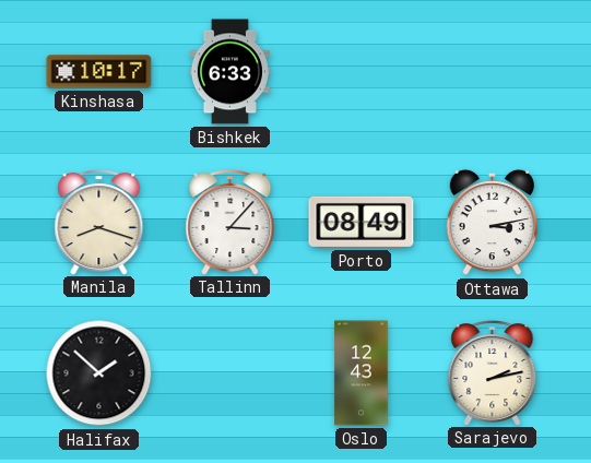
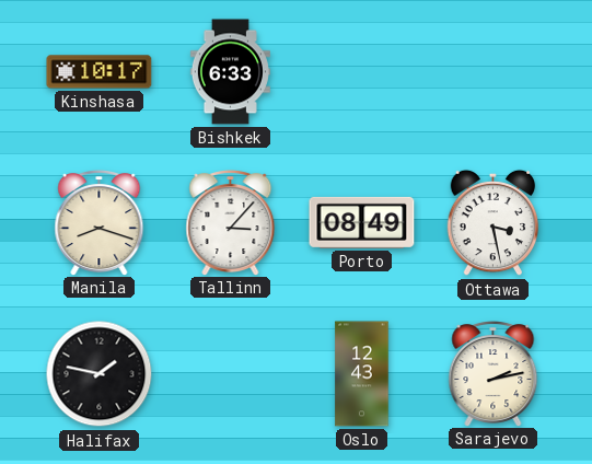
Ottawa: 3:13 -> 3:28 (494, 223)
Halifax: 1:52 -> 1:47 (100, 374)
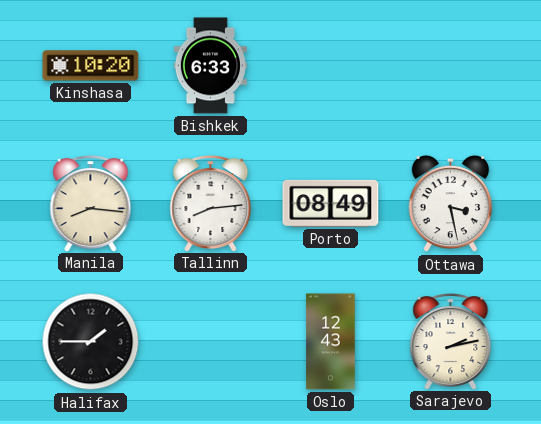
Kinshasa: 10:17 -> 10:20 (91, 66)
Manila: 8:18 -> 8:16 (91, 204)
Tallinn: 3:07 -> 8:14 (211, 204)
Halifax: 1:47 -> 1:45 (91, 342)
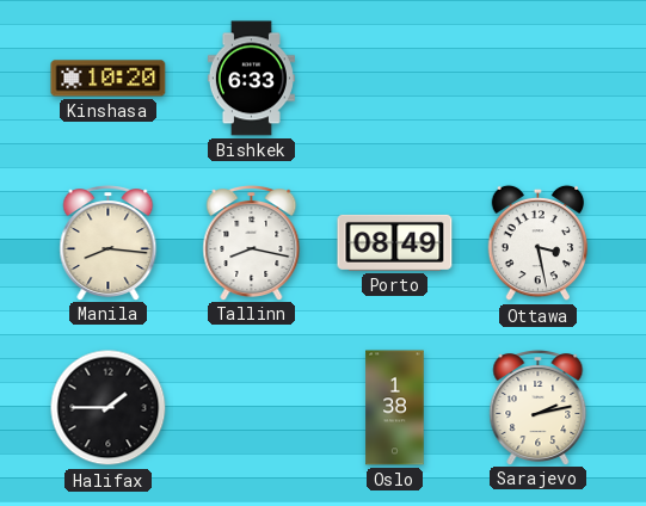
Tallinn: 8:14 -> 8:17 (252, 243)
Oslo: 12:43 -> 1:38 (395, 408)
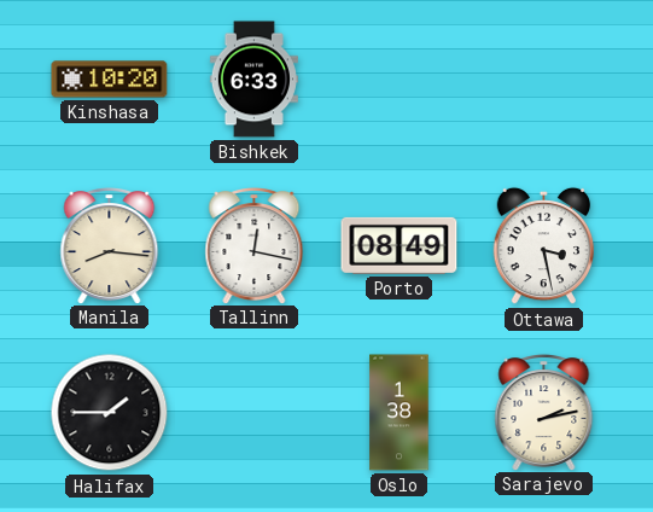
Tallinn: 8:17 -> 12:17 (255, 246)
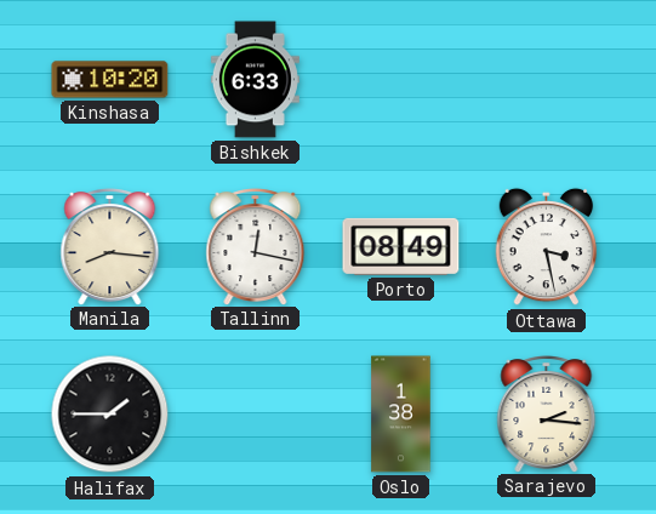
Sarajevo: 2:13 -> 2:16 (547, 415)
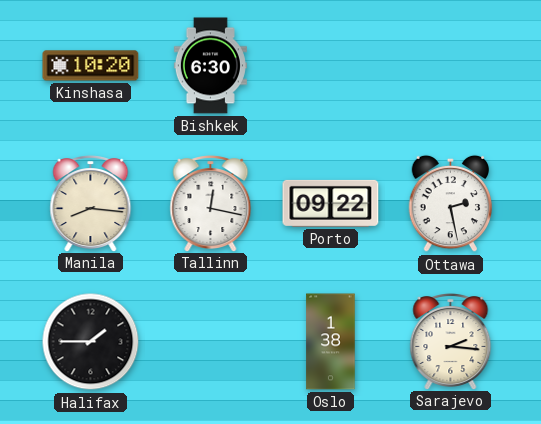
Bishkek: 6:33 -> 6:30 (210, 66)
Porto: 08:49 -> 09:22 (331, 203)
Ottawa: 3:28 -> 2:28 (451, 204)
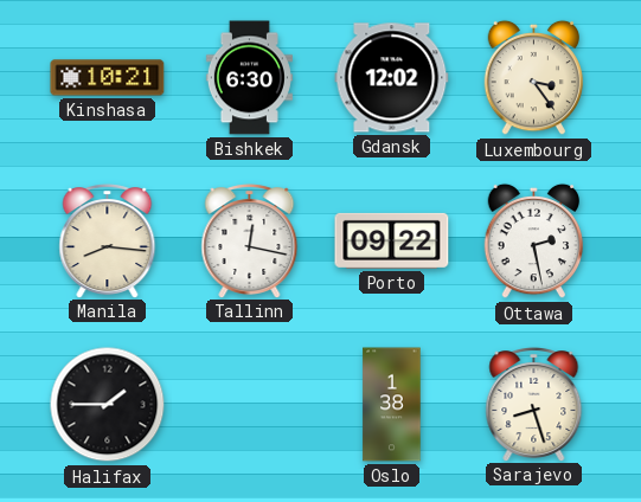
Kinshasa: 10:20 -> 10:21 (108, 78)
Gdansk: none -> 12:02 (392, 78)
Luxembourg: none -> 3:24 (534, 78)
Sarajevo: 2:16 -> 8:27 (534, 405)
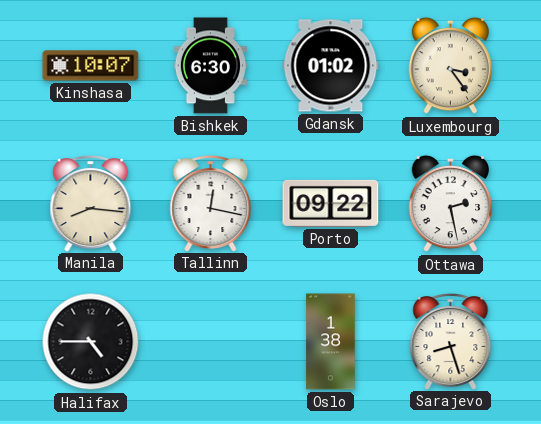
Kinshasa: 10:21 -> 10:07 (91, 66)
Gdansk: 12:02 -> 01:02 (331, 66)
Halifax: 1:45 -> 4:45 (91, 342)
